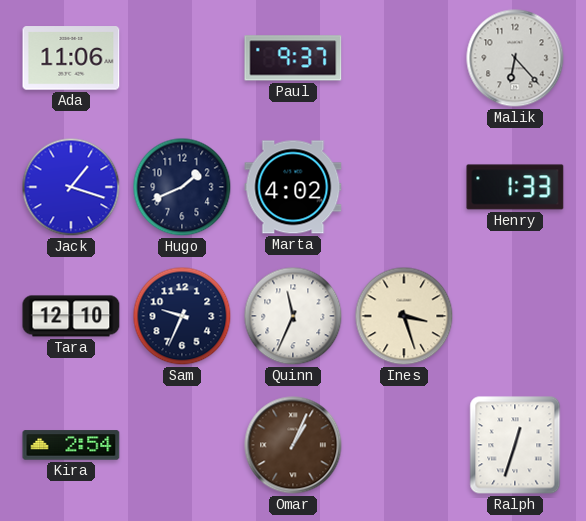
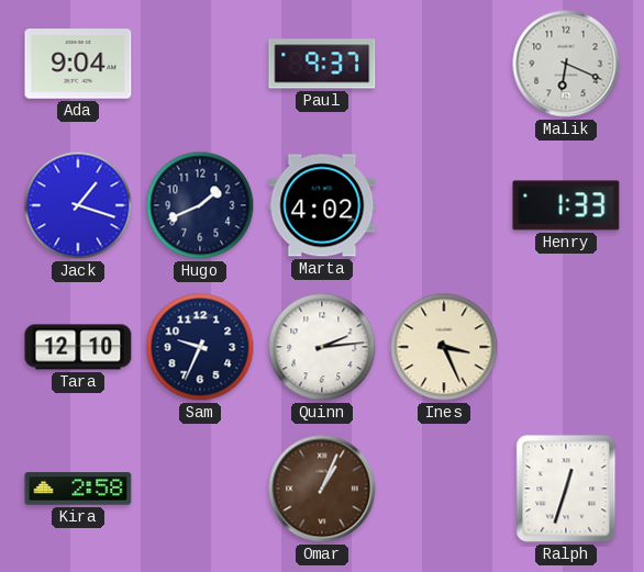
Ada: 11:06 -> 9:04 (78, 64)
Malik: 6:23 -> 6:19 (566, 64)
Quinn: 11:34 -> 2:14 (322, 347)
Ines: 3:27 -> 3:26 (444, 347)
Kira: 2:54 -> 2:58 (78, 489)
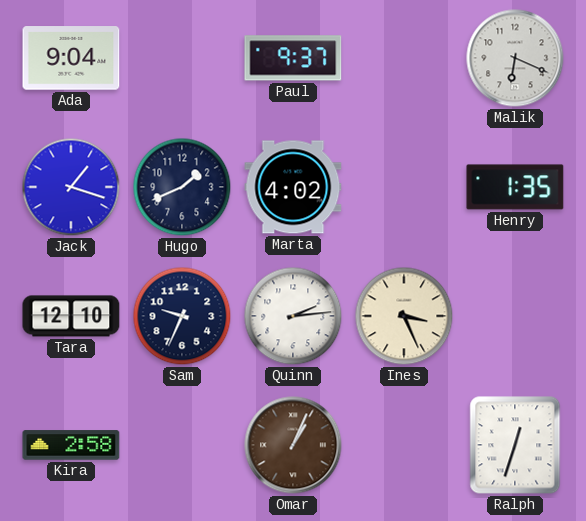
Henry: 1:33 -> 1:35 (515, 187)
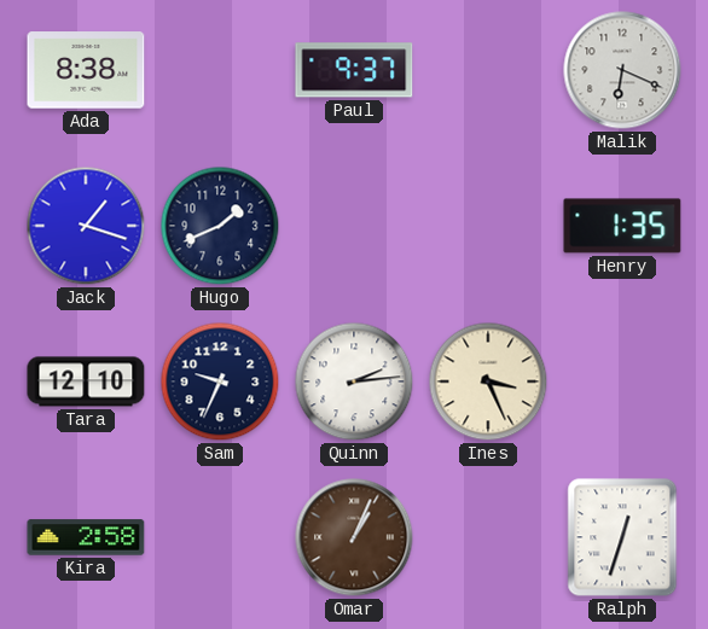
Ada: 9:04 -> 8:38 (86, 70)
Marta: 4:02 -> none (293, 187)
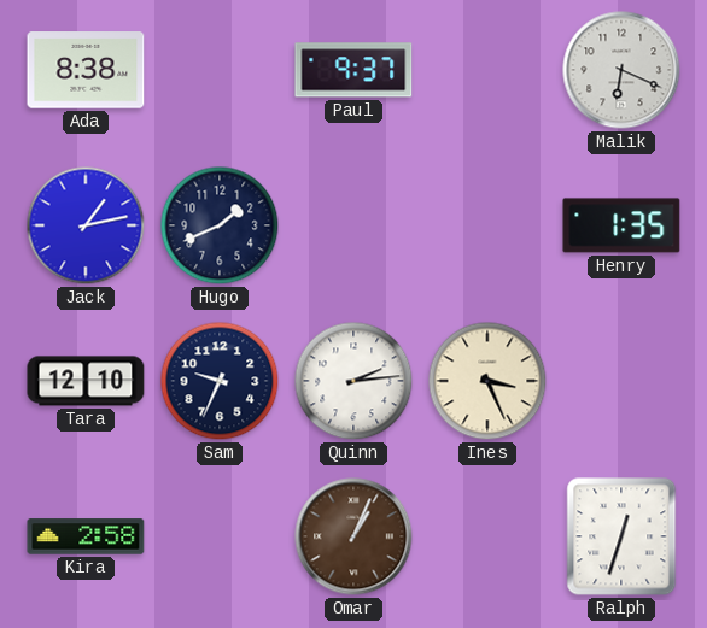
Jack: 1:18 -> 1:13 (86, 225)
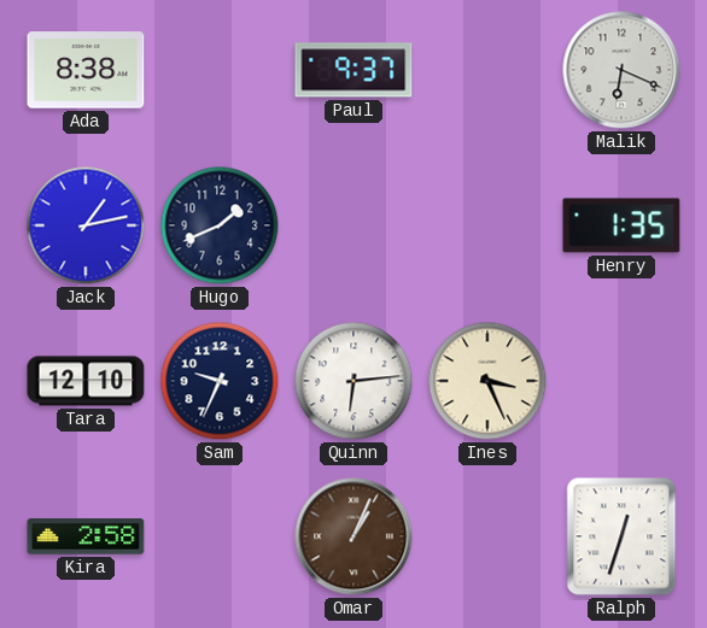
Quinn: 2:14 -> 6:14 (353, 381)
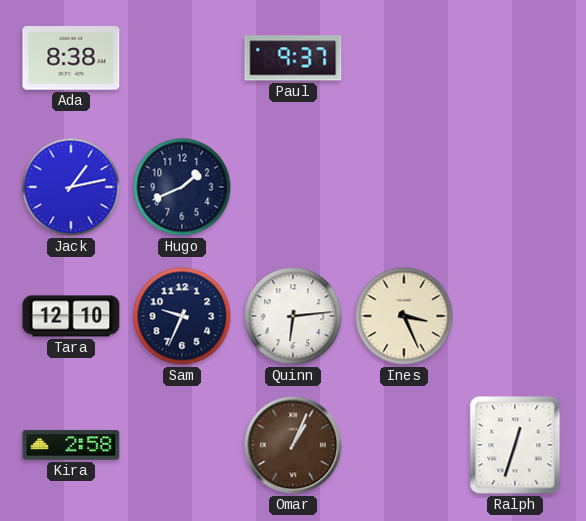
Malik: 6:19 -> none (621, 70)
Henry: 1:35 -> none (621, 225)
